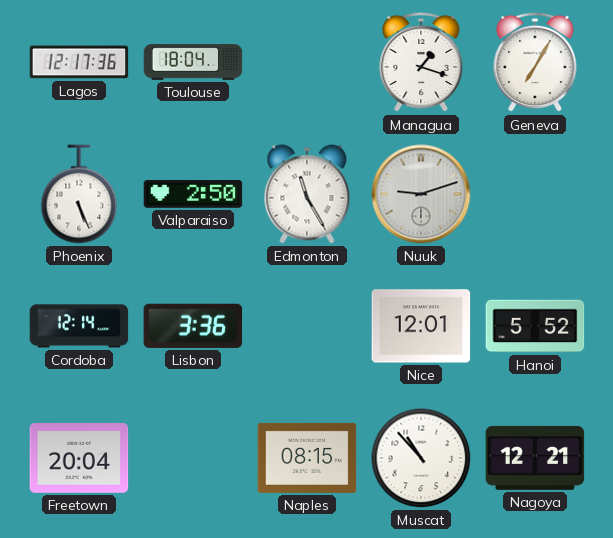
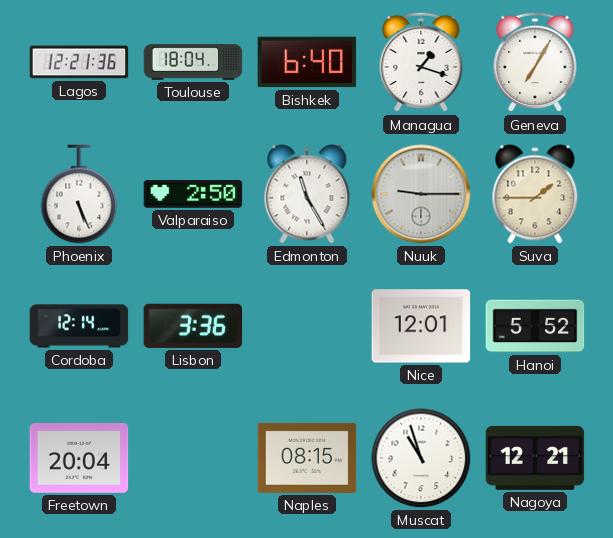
Lagos: 12:17 -> 12:21 (79, 62)
Bishkek: none -> 6:40 (307, 62)
Nuuk: 9:12 -> 9:15 (421, 194)
Suva: none -> 1:45 (535, 194)
Muscat: 10:53 -> 10:57 (421, 458)
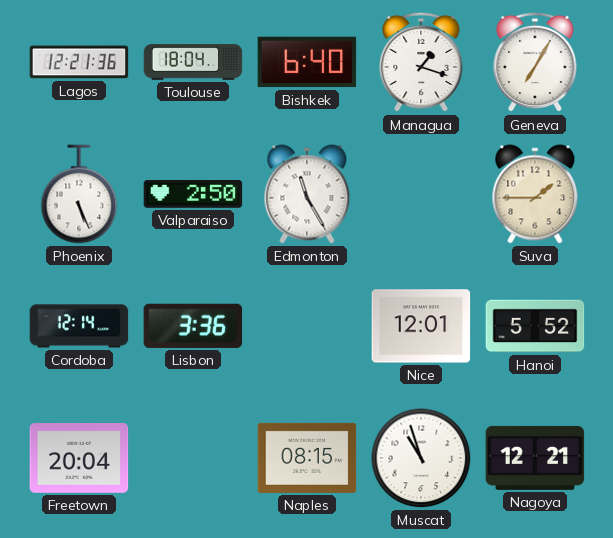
Nuuk: 9:15 -> none (421, 194)
